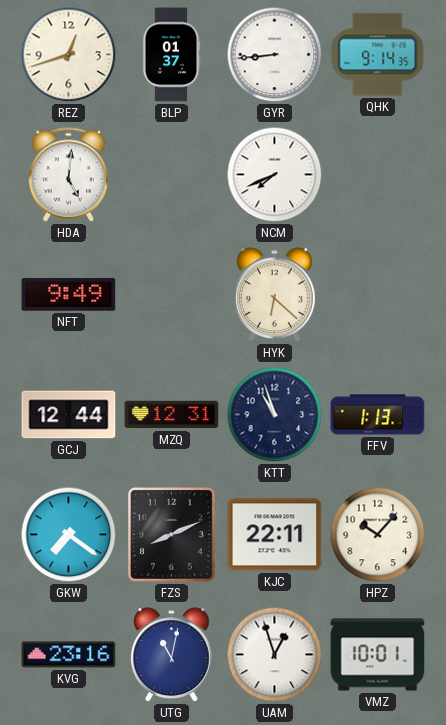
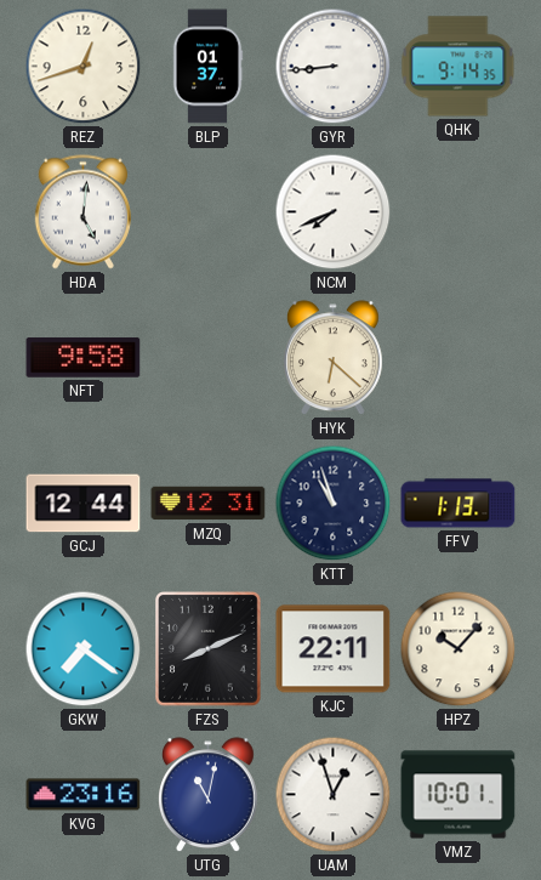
NFT: 9:49 -> 9:58 (84, 358)
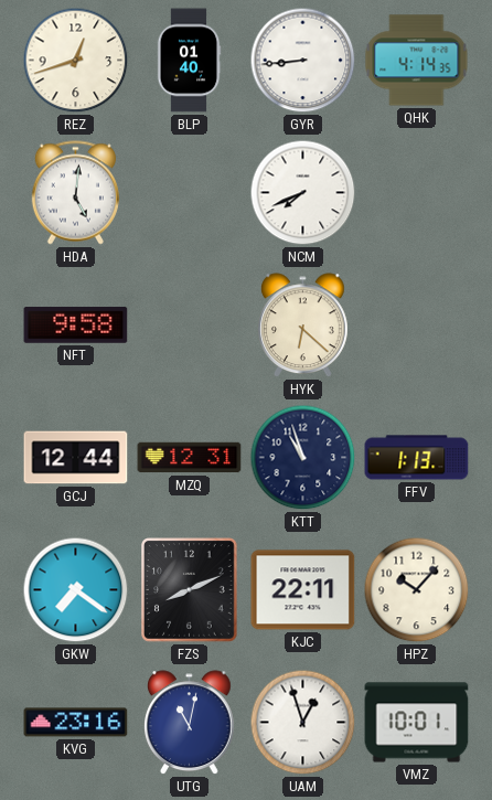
BLP: 01:37 -> 01:40 (189, 61)
QHK: 9:14 -> 4:14 (417, 61)
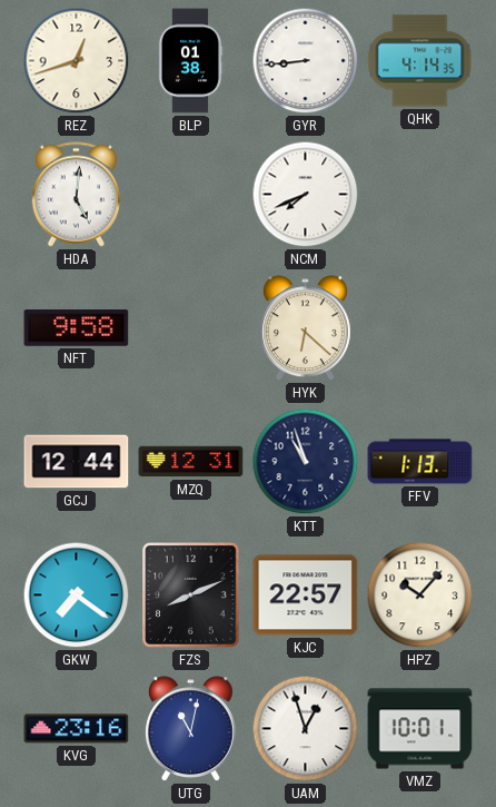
BLP: 01:40 -> 01:38 (190, 61)
KJC: 22:11 -> 22:57 (306, 596)
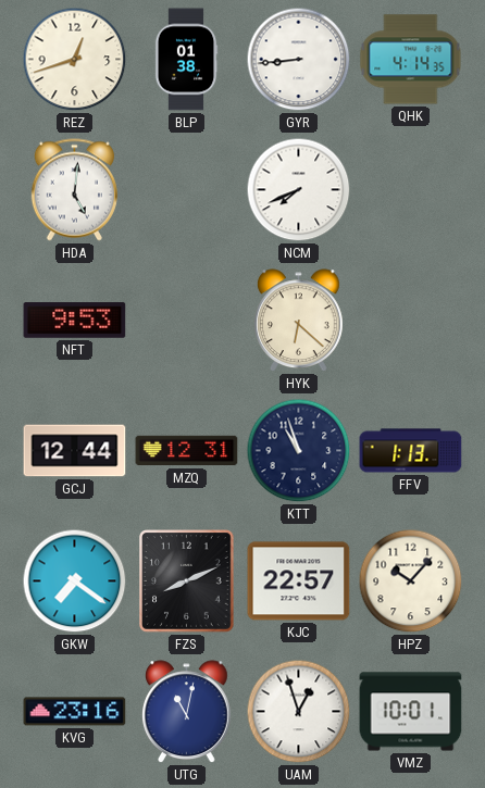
NFT: 9:58 -> 9:53 (75, 321)
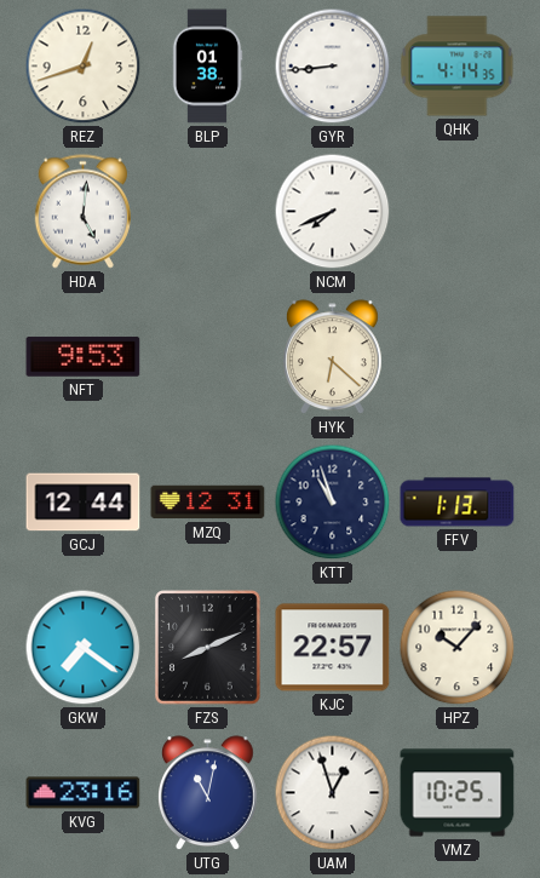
VMZ: 10:01 -> 10:25 (458, 793)
